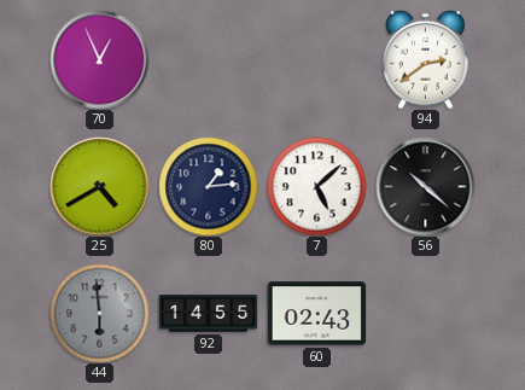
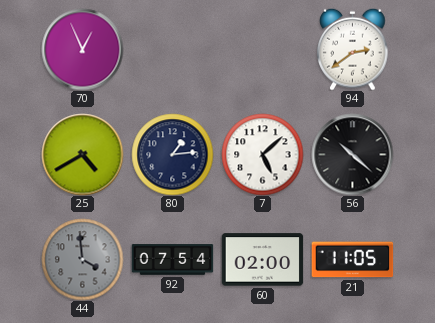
44: 5:59 -> 3:59 (82, 259)
92: 14:55 -> 07:54 (172, 260)
60: 02:43 -> 02:00 (262, 260)
21: none -> 11:05 (352, 260)
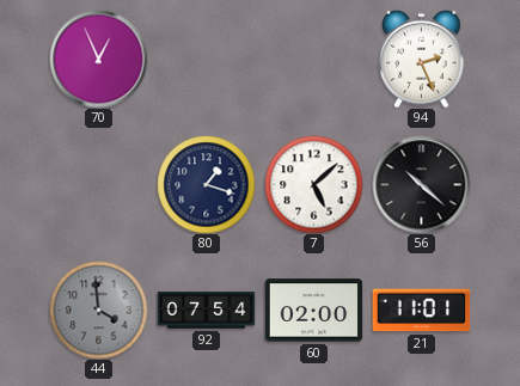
94: 2:39 -> 2:26 (422, 59)
25: 4:40 -> none (82, 154)
80: 1:14 -> 1:18 (206, 184)
21: 11:05 -> 11:01 (421, 311)
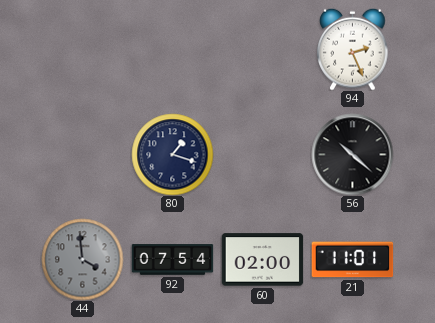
70: 12:56 -> none (98, 59)
7: 5:08 -> none (313, 184)
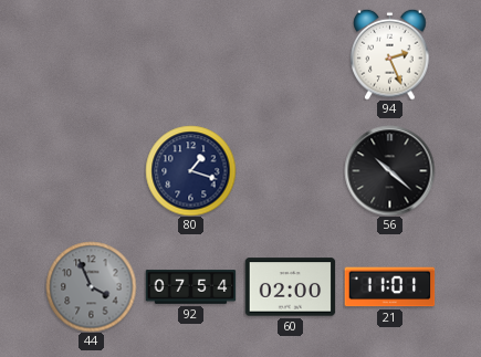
44: 3:59 -> 3:56 (91, 286)
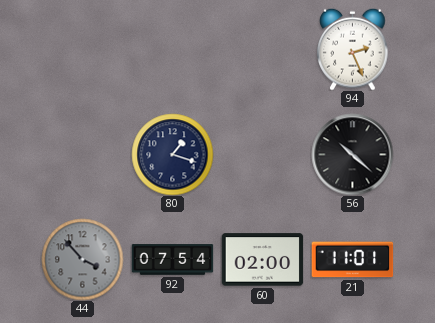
44: 3:56 -> 3:53 (82, 259)
